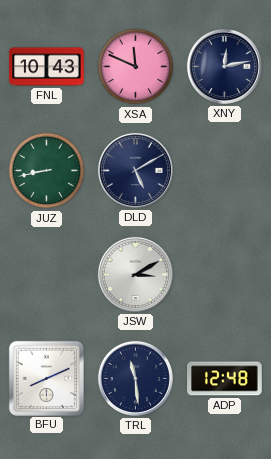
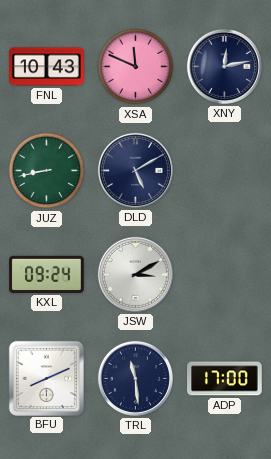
KXL: none -> 09:24 (47, 274)
ADP: 12:48 -> 17:00 (225, 379)
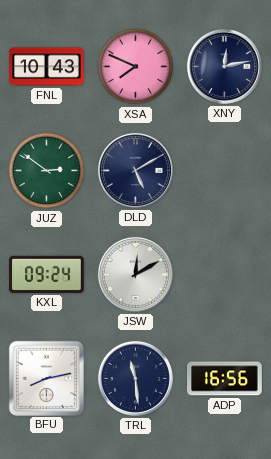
XSA: 11:49 -> 7:49 (136, 67)
JUZ: 8:43 -> 2:51 (47, 171)
JSW: 3:10 -> 12:10 (135, 274)
BFU: 8:11 -> 8:13 (46, 378)
ADP: 17:00 -> 16:56 (225, 379)
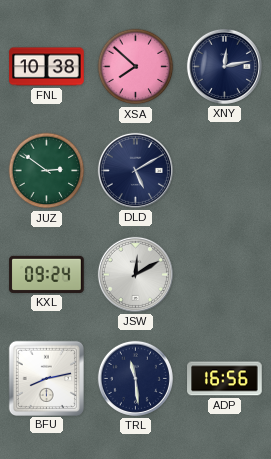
FNL: 10:43 -> 10:38 (47, 67)
XSA: 7:49 -> 7:52 (136, 67)
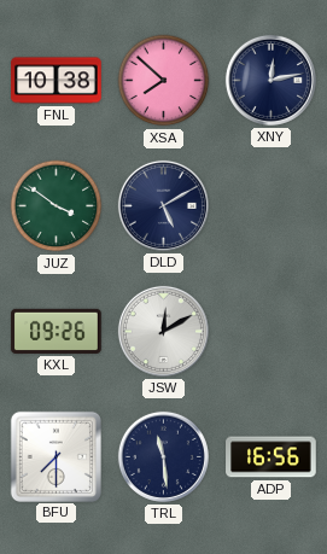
JUZ: 2:51 -> 3:51 (57, 206)
KXL: 09:24 -> 09:26 (57, 331)
BFU: 8:13 -> 7:30 (56, 456)
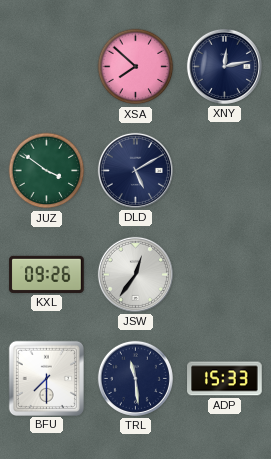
FNL: 10:38 -> none (57, 81)
JSW: 12:10 -> 12:36 (135, 274)
ADP: 16:56 -> 15:33 (225, 379)
